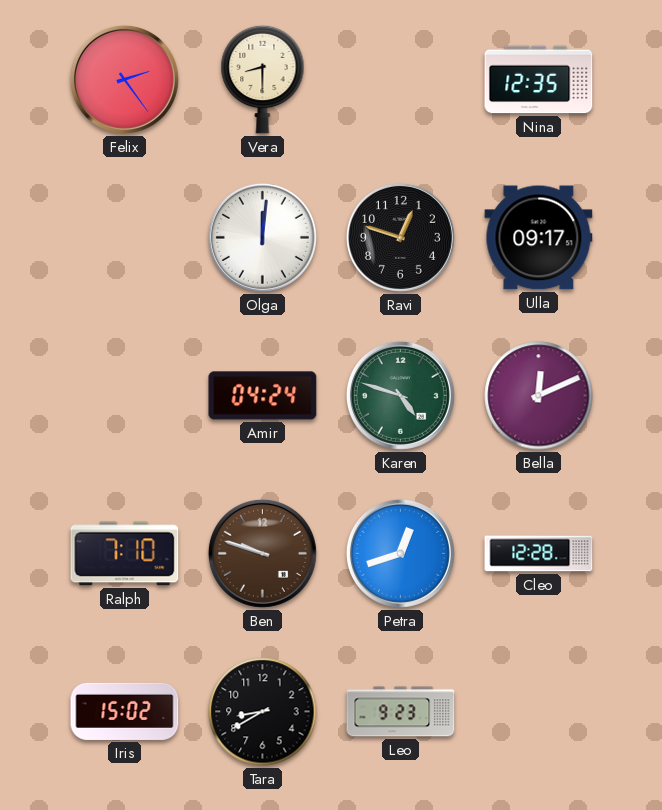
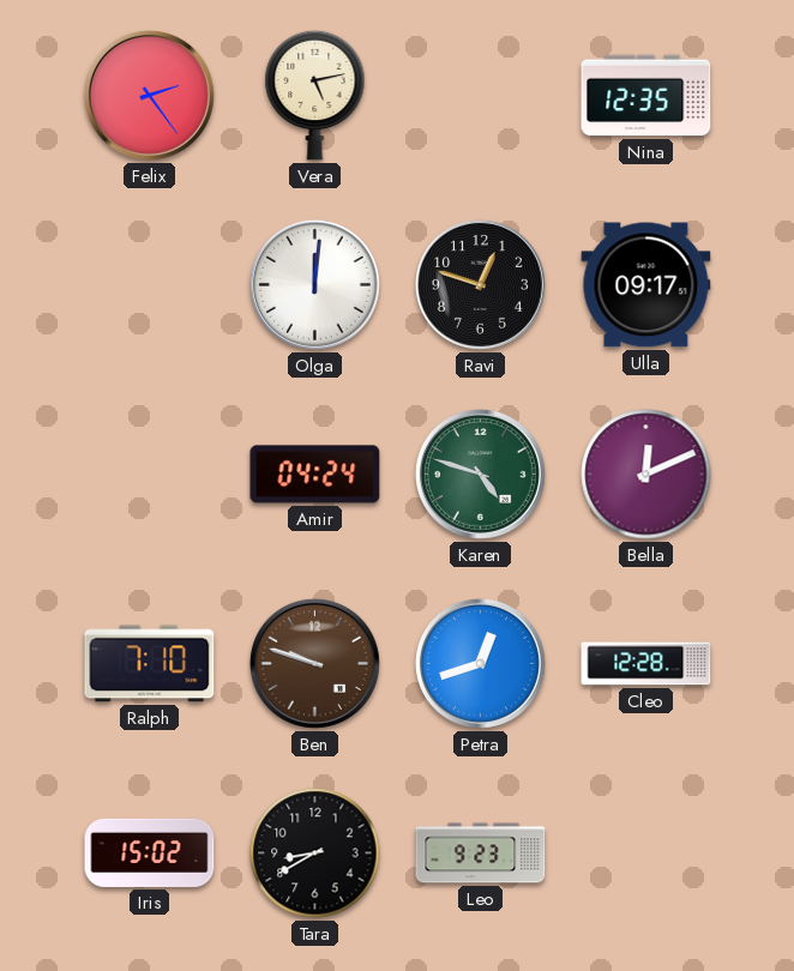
Vera: 8:30 -> 5:13 (315, 95)
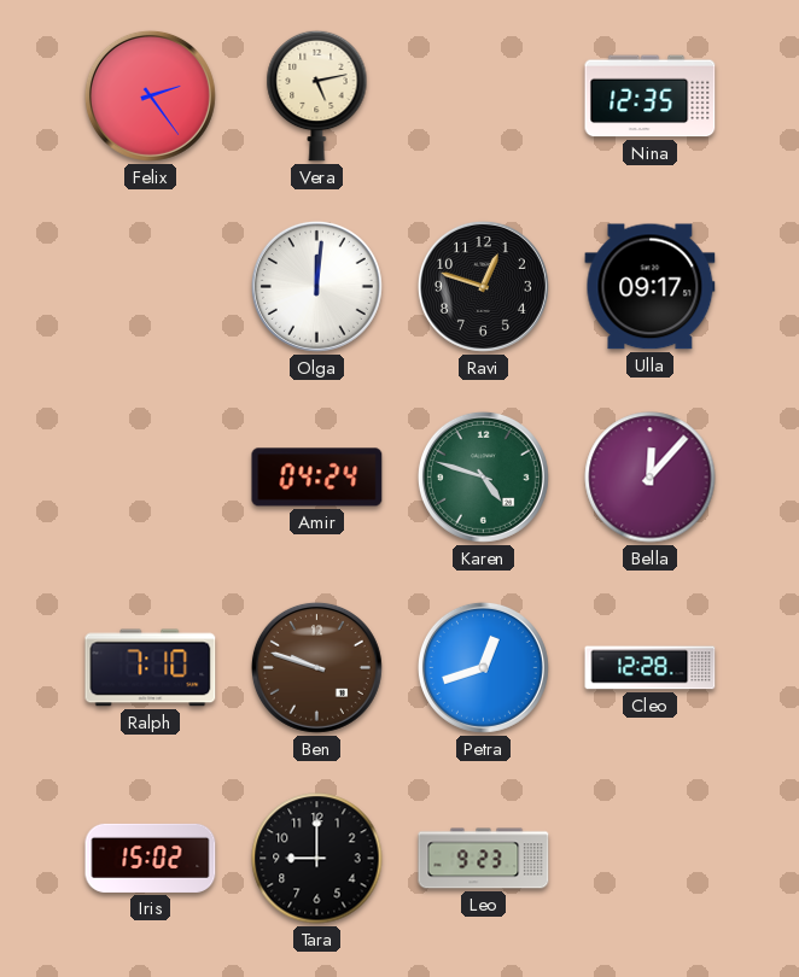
Bella: 12:11 -> 12:07 (651, 478)
Tara: 8:40 -> 9:00 (317, 859)
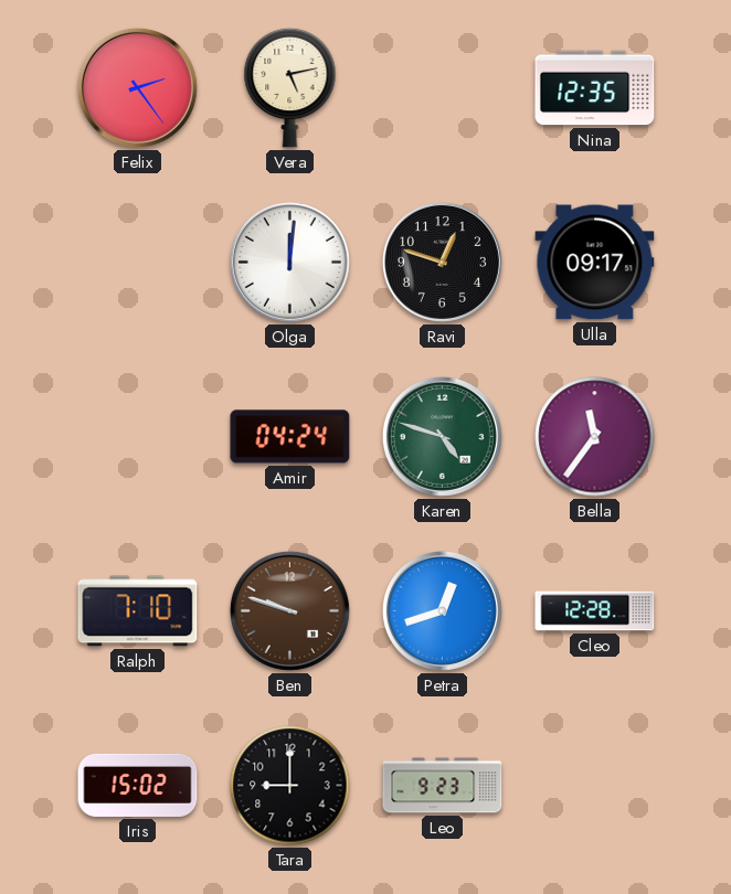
Bella: 12:07 -> 11:36 (595, 437)
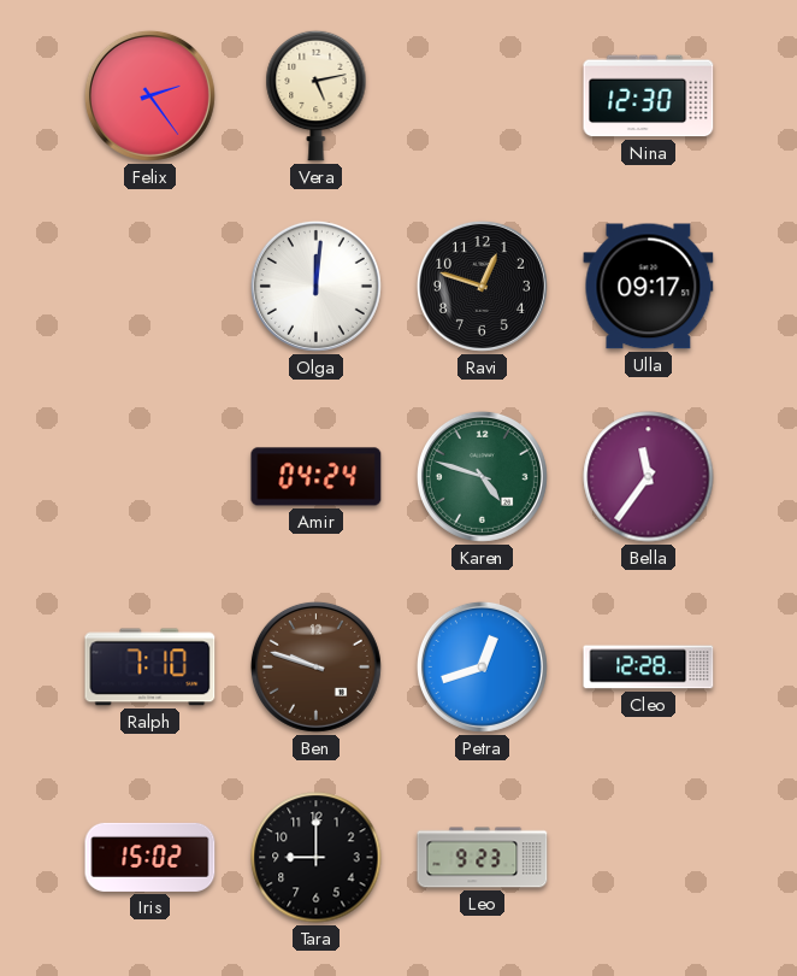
Nina: 12:35 -> 12:30 (649, 96)
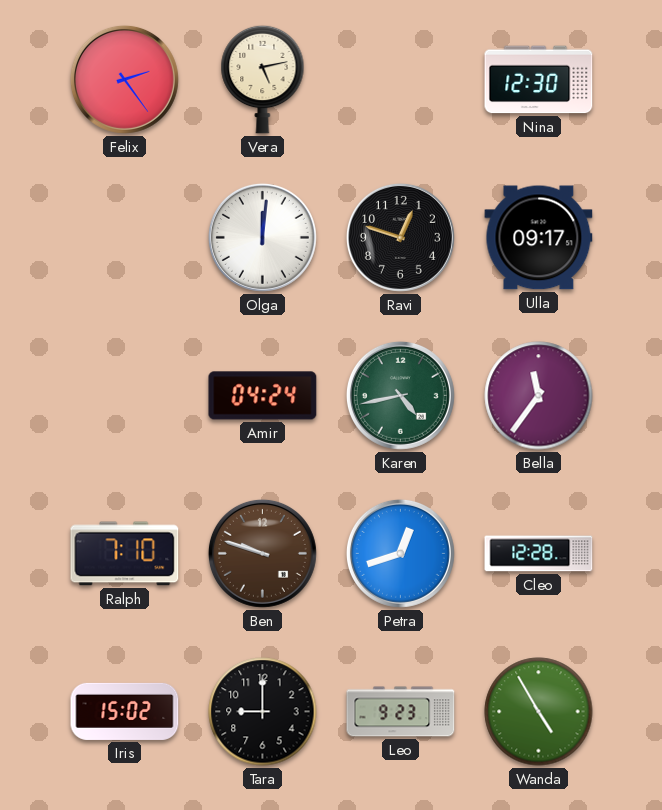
Karen: 4:48 -> 4:43 (400, 395)
Wanda: none -> 4:55 (539, 712)
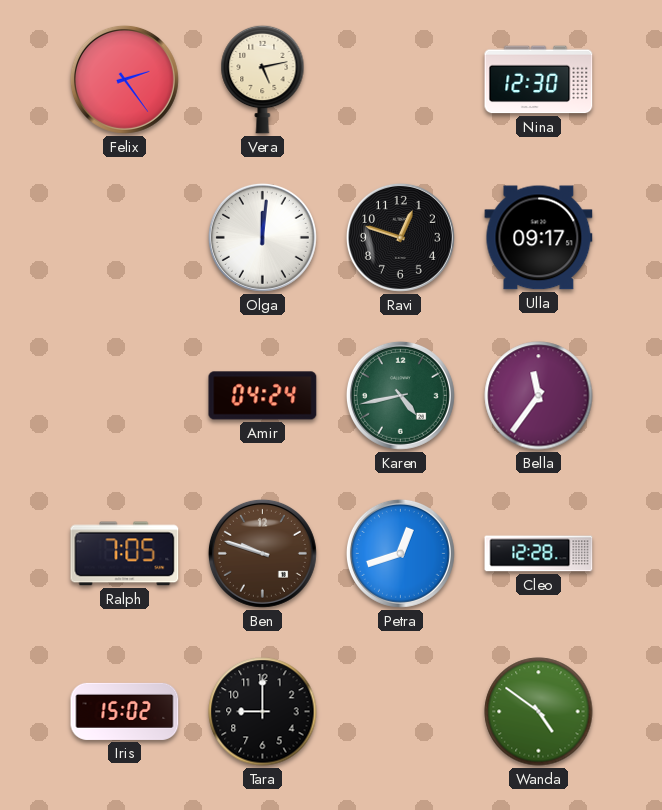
Ralph: 7:10 -> 7:05 (125, 554)
Leo: 9:23 -> none (401, 712)
Wanda: 4:55 -> 4:51 (539, 712)
